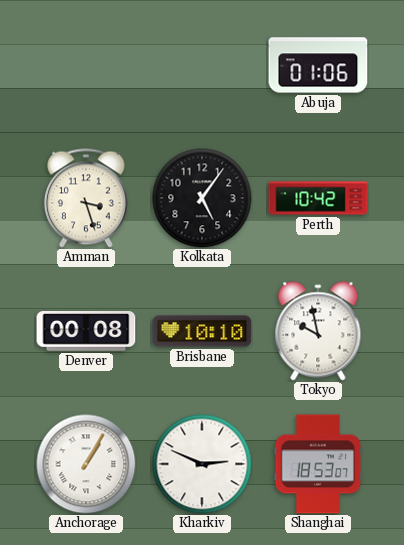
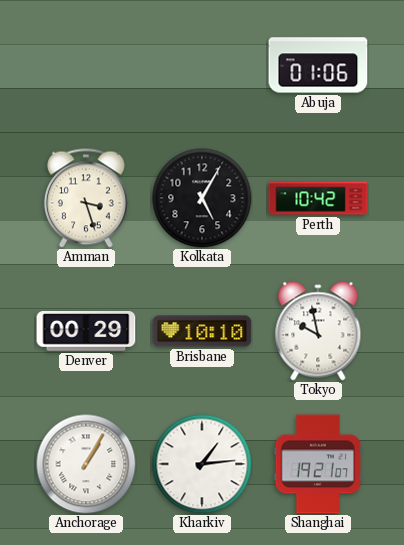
Kolkata: 5:06 -> 5:05 (202, 198)
Denver: 00:08 -> 00:29 (86, 332)
Kharkiv: 2:49 -> 1:14 (202, 464)
Shanghai: 18:53 -> 19:21 (318, 464)
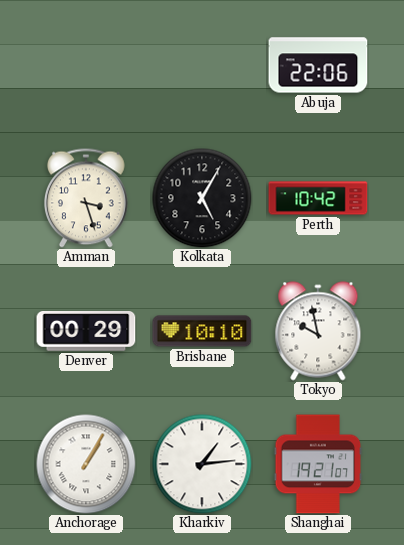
Abuja: 01:06 -> 22:06 (318, 65)
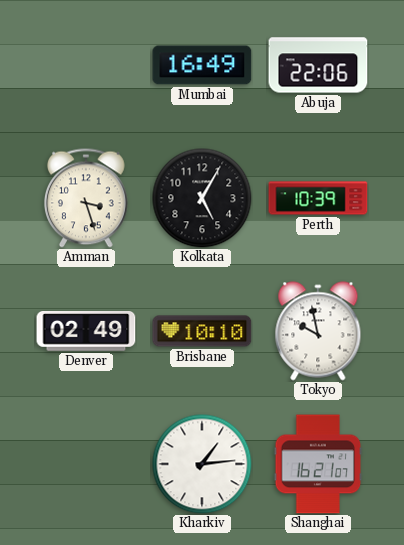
Mumbai: none -> 16:49 (202, 65)
Perth: 10:42 -> 10:39 (318, 198)
Denver: 00:29 -> 02:49 (86, 332)
Anchorage: 1:05 -> none (86, 464)
Shanghai: 19:21 -> 16:21 (318, 464)
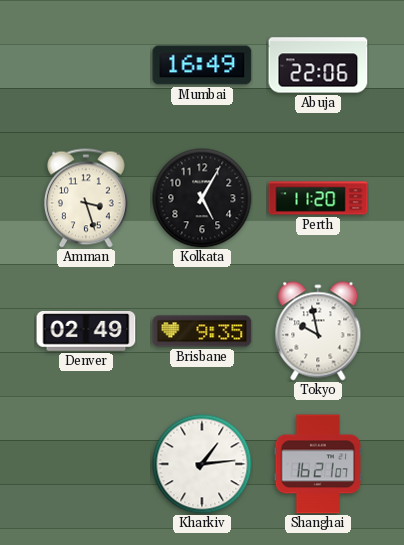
Perth: 10:39 -> 11:20 (318, 198)
Brisbane: 10:10 -> 9:35 (202, 331)
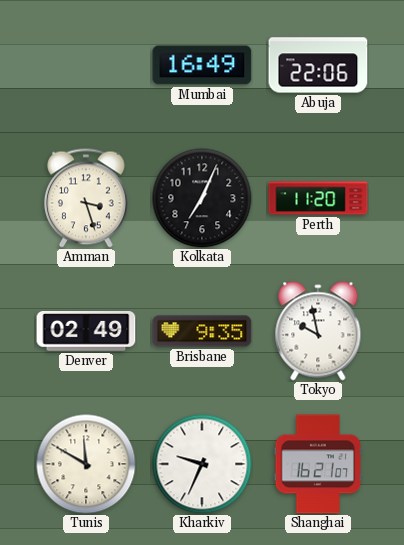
Kolkata: 5:05 -> 7:04 (202, 198)
Tunis: none -> 11:50 (86, 464)
Kharkiv: 1:14 -> 9:34 (202, 464)
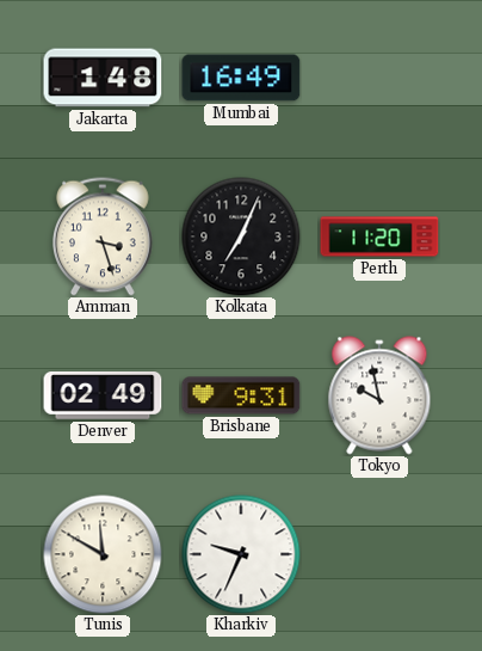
Jakarta: none -> 1:48 (103, 78)
Abuja: 22:06 -> none (318, 65)
Brisbane: 9:35 -> 9:31 (241, 395)
Shanghai: 16:21 -> none (318, 464)
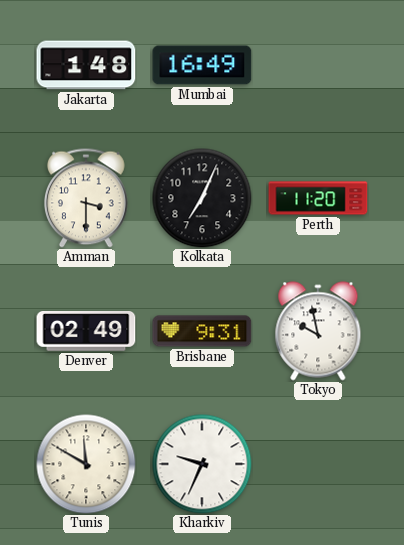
Amman: 3:27 -> 3:30 (86, 198)
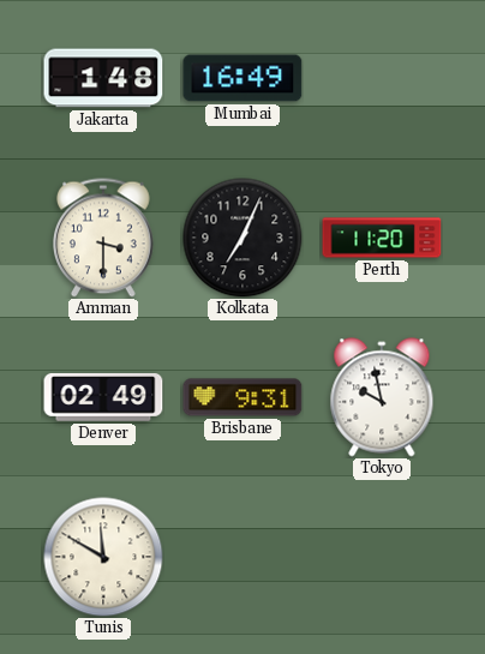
Kharkiv: 9:34 -> none (202, 464)
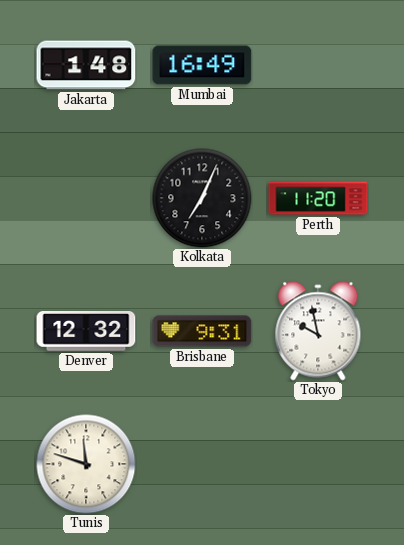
Amman: 3:30 -> none (103, 238)
Denver: 02:49 -> 12:32 (86, 332)
Tunis: 11:50 -> 11:48 (86, 464)
